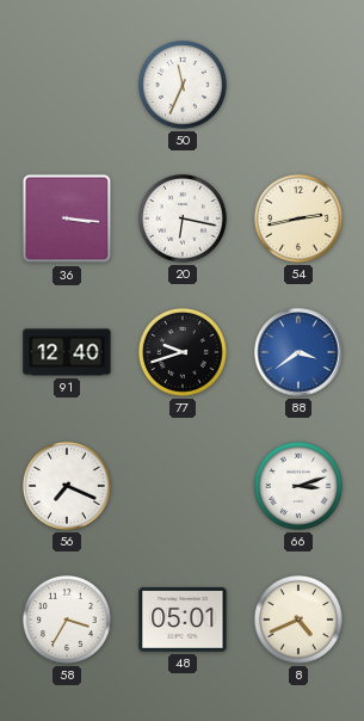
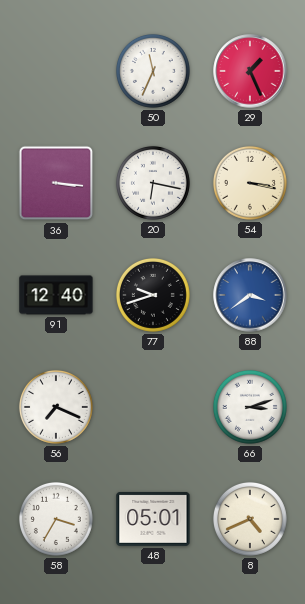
29: none -> 1:26 (250, 71)
54: 2:43 -> 3:17 (250, 183)
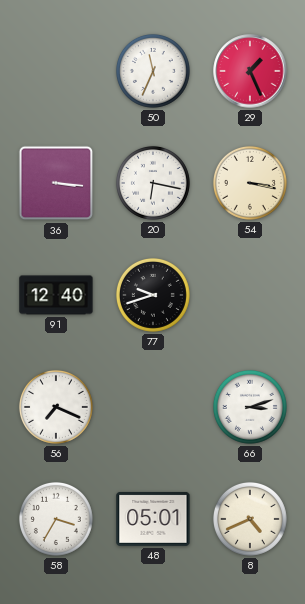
88: 3:39 -> none (250, 295)
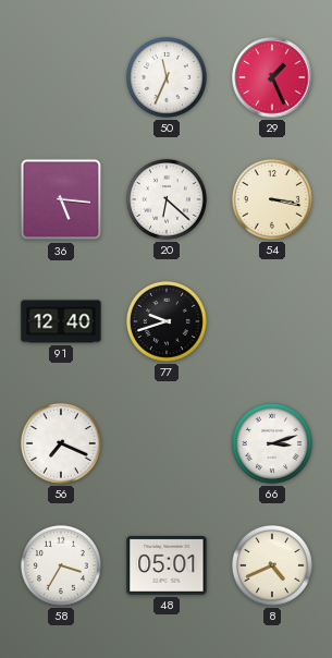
36: 3:16 -> 5:16 (61, 199)
20: 6:17 -> 6:22 (167, 199)
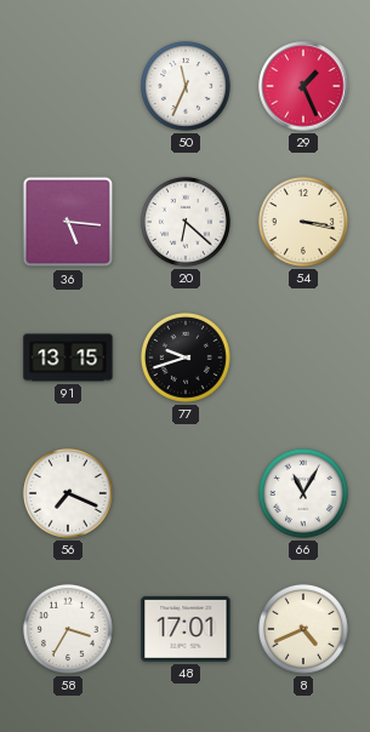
91: 12:40 -> 13:15 (68, 358)
66: 3:12 -> 11:05 (303, 493)
48: 05:01 -> 17:01 (186, 629)
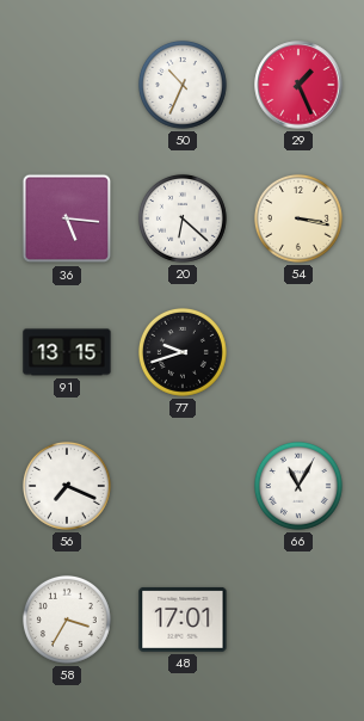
50: 11:34 -> 10:34 (183, 85)
8: 4:41 -> none (303, 629)
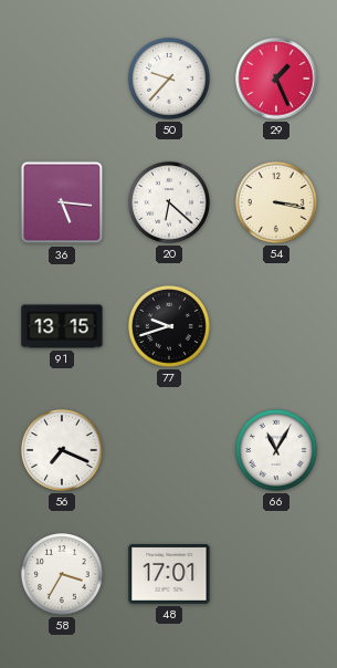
50: 10:34 -> 9:37 (169, 79)
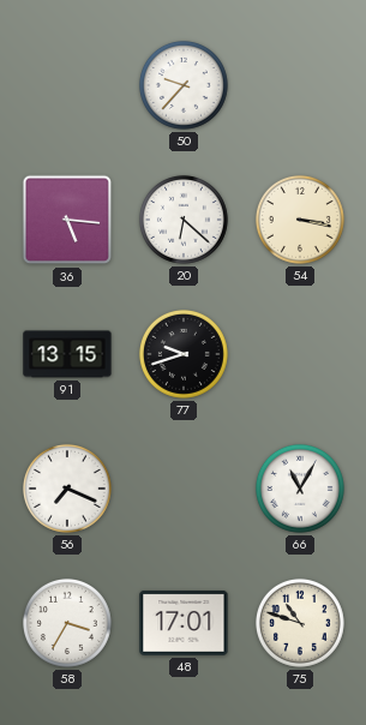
29: 1:26 -> none (276, 79)
75: none -> 10:48 (300, 623)
